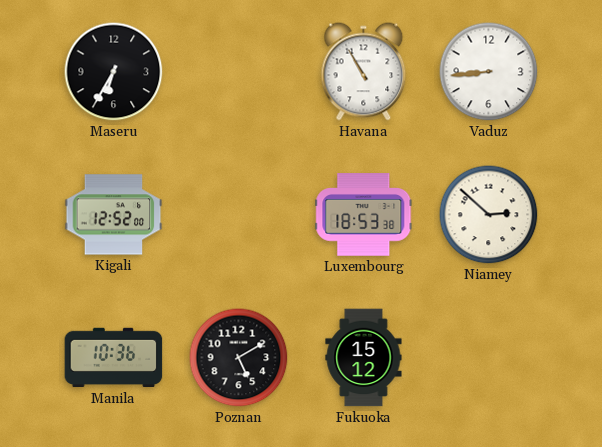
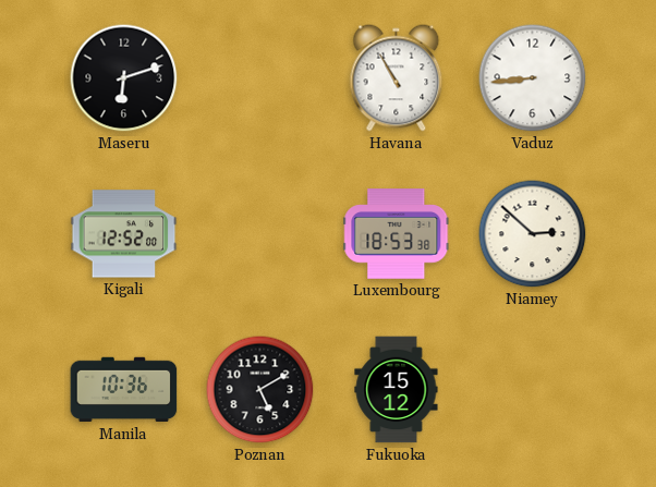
Maseru: 6:35 -> 6:12 (124, 78)
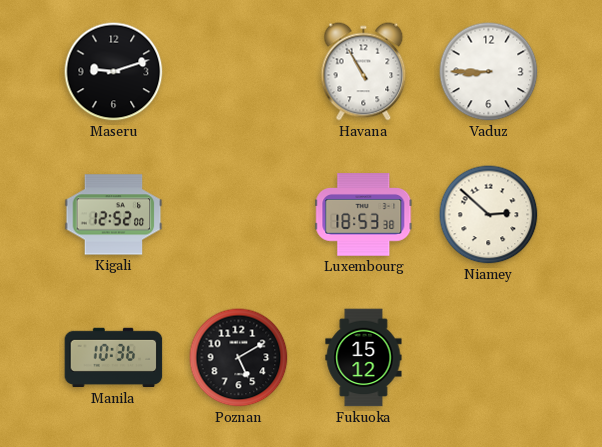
Maseru: 6:12 -> 9:12 (114, 72)
Vaduz: 8:44 -> 8:45 (489, 72)
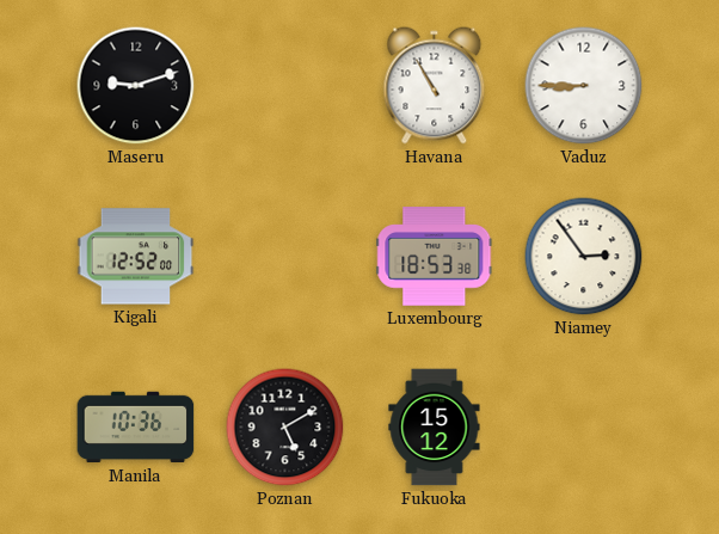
Niamey: 2:52 -> 2:54 (584, 257)
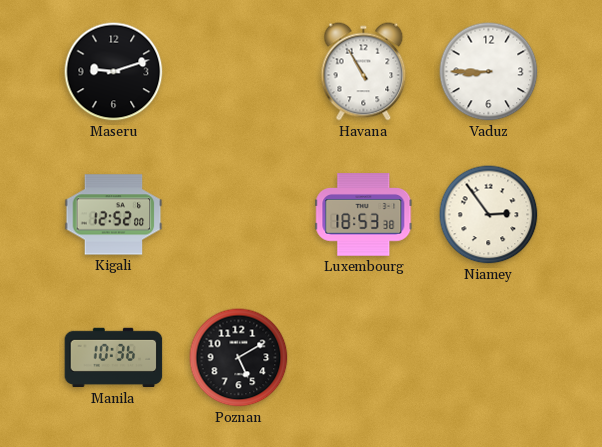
Fukuoka: 15:12 -> none (435, 428)
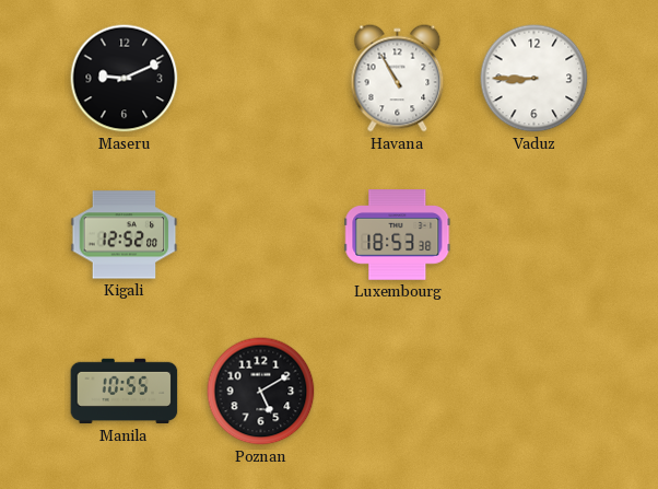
Maseru: 9:12 -> 9:11 (125, 79)
Niamey: 2:54 -> none (489, 215)
Manila: 10:36 -> 10:55 (125, 392)
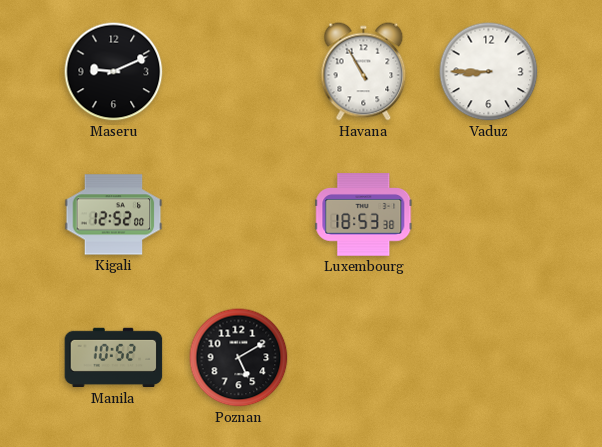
Manila: 10:55 -> 10:52 (114, 358)
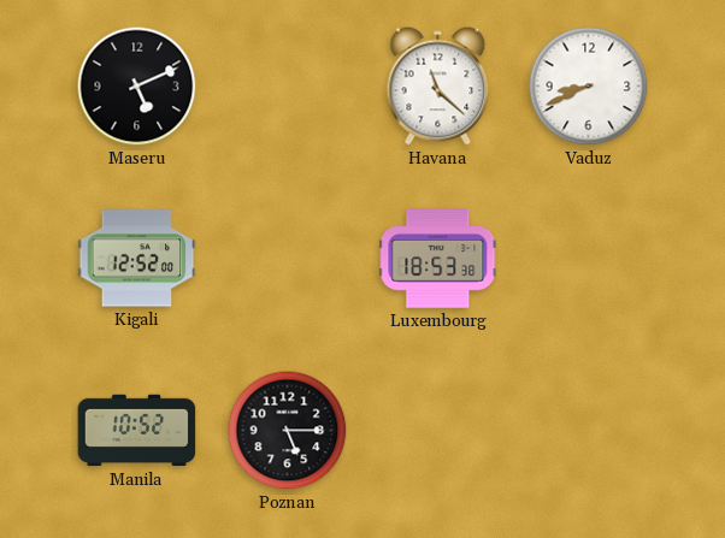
Maseru: 9:11 -> 5:11 (137, 87)
Havana: 10:55 -> 11:22 (438, 87)
Vaduz: 8:45 -> 8:41 (589, 87)
Poznan: 5:10 -> 5:15 (288, 431)
